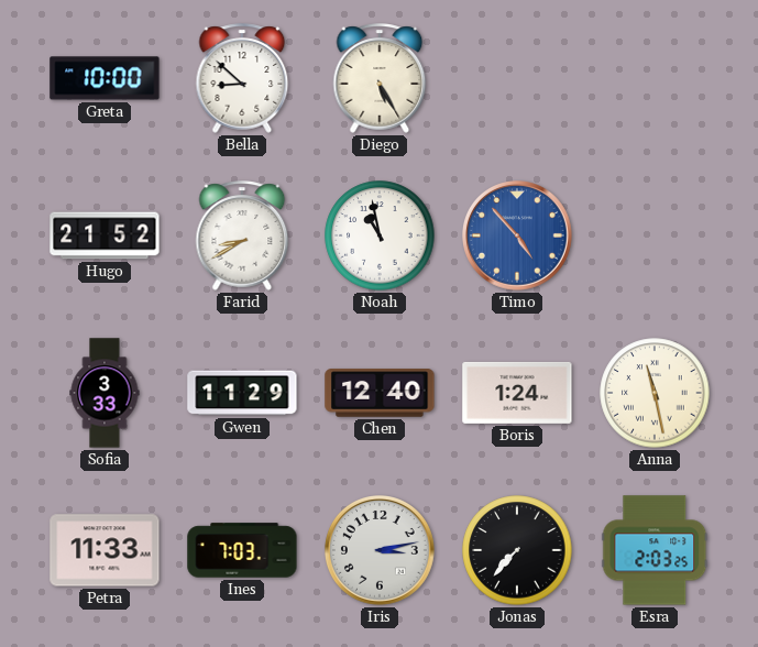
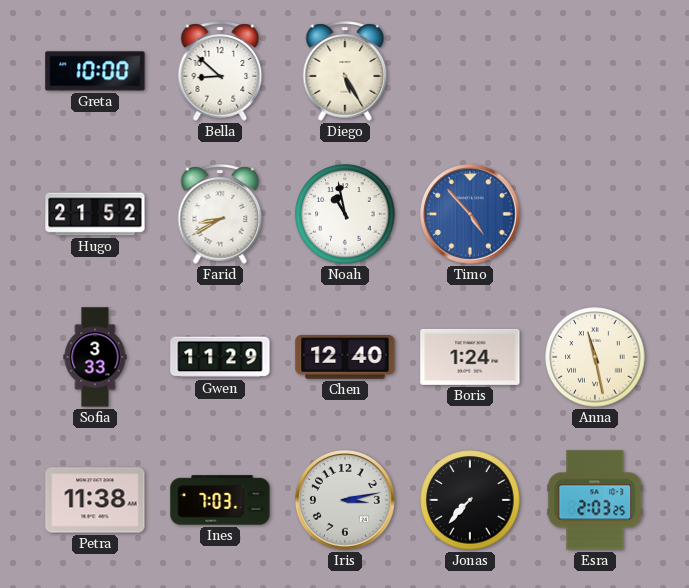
Petra: 11:33 -> 11:38 (95, 500)
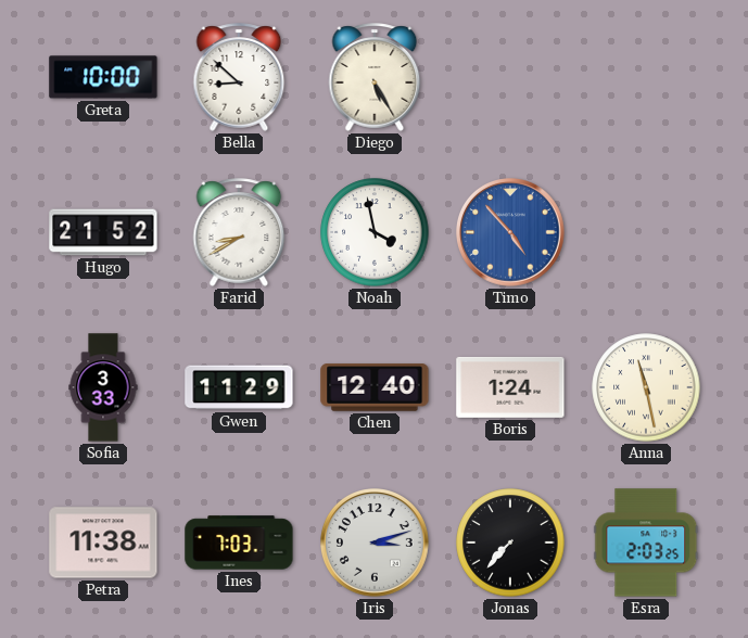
Noah: 10:58 -> 3:58 (375, 232)
Iris: 3:13 -> 3:12 (376, 544)
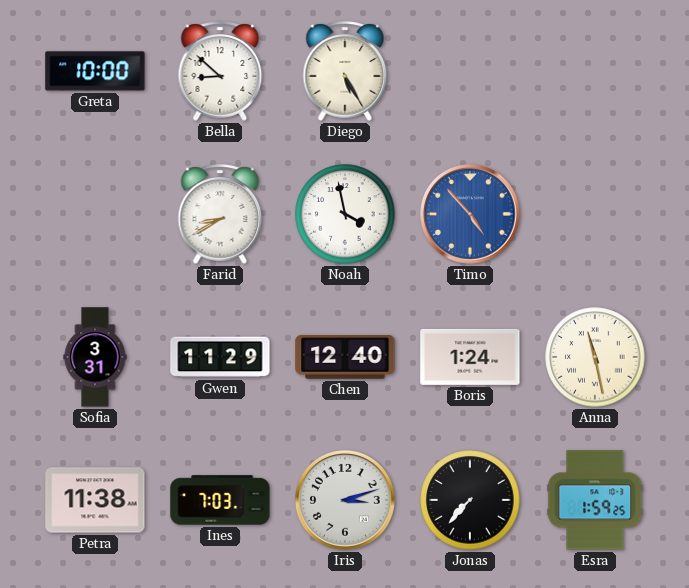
Hugo: 21:52 -> none (103, 232)
Sofia: 3:33 -> 3:31 (95, 357)
Esra: 2:03 -> 1:59 (595, 500)
